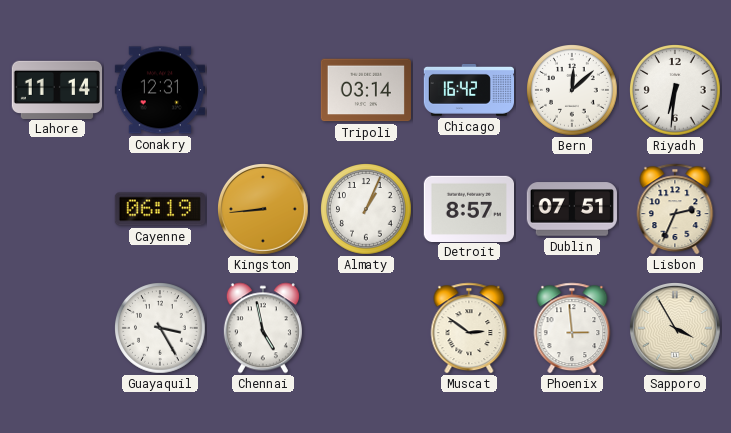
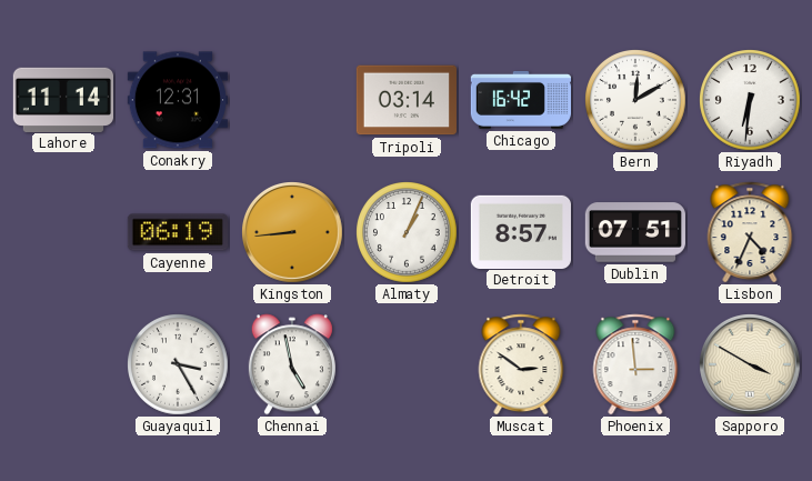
Bern: 12:08 -> 12:10 (636, 101)
Lisbon: 2:34 -> 4:34 (750, 232)
Sapporo: 3:55 -> 3:50 (751, 365)
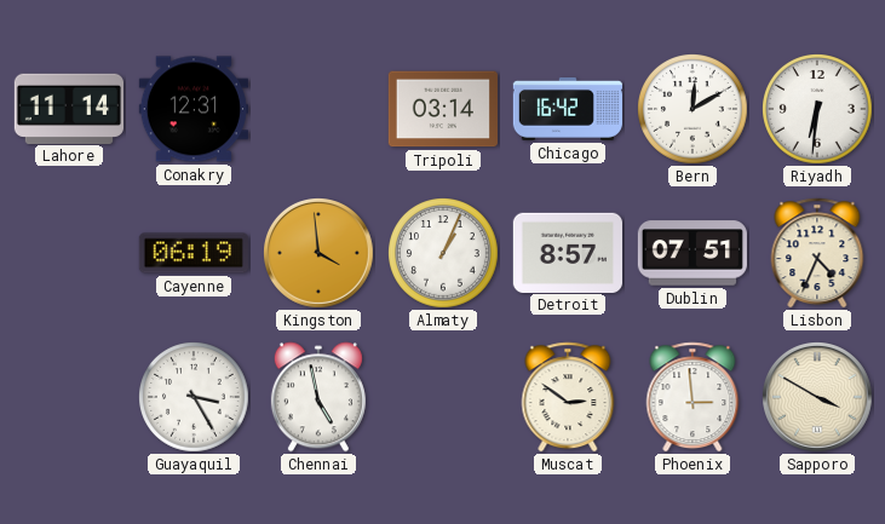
Kingston: 8:44 -> 3:59 (320, 254)
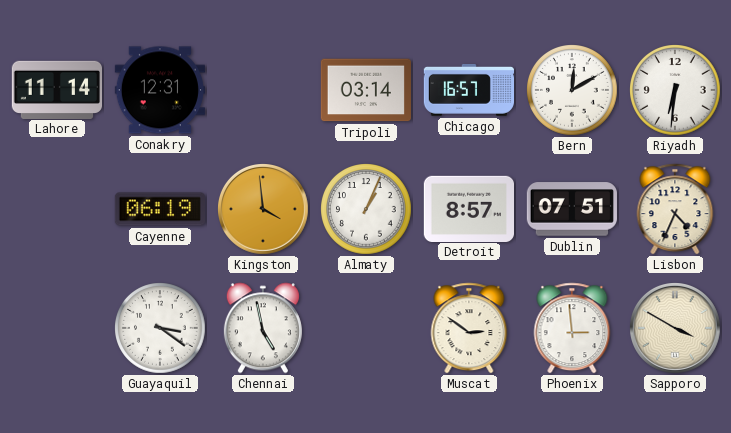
Chicago: 16:42 -> 16:57 (468, 90)
Guayaquil: 3:25 -> 3:21 (161, 329)
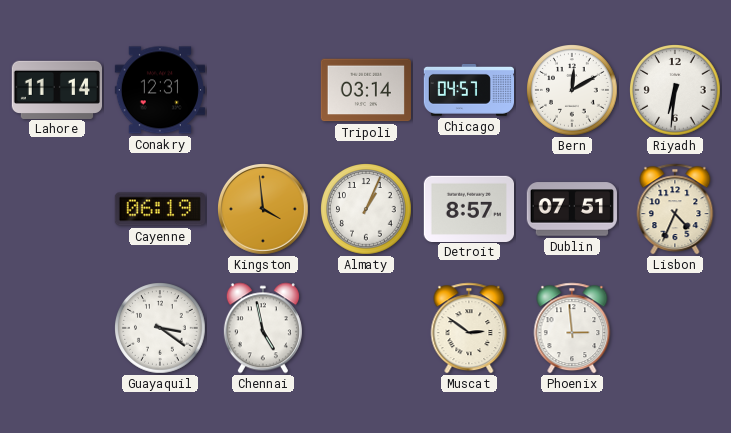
Chicago: 16:57 -> 04:57 (468, 90)
Sapporo: 3:50 -> none (676, 329)
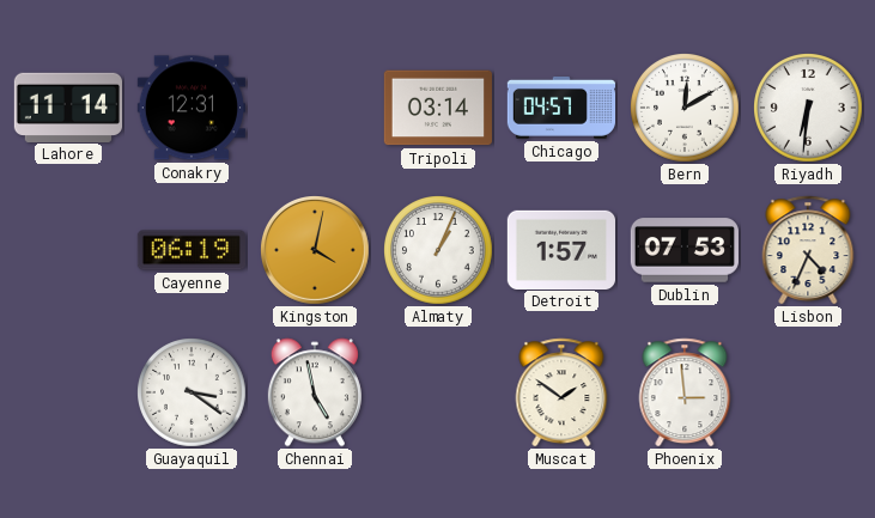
Kingston: 3:59 -> 4:02 (316, 251)
Detroit: 8:57 -> 1:57 (560, 249)
Dublin: 07:51 -> 07:53 (685, 250)
Muscat: 2:51 -> 1:51 (561, 392)
